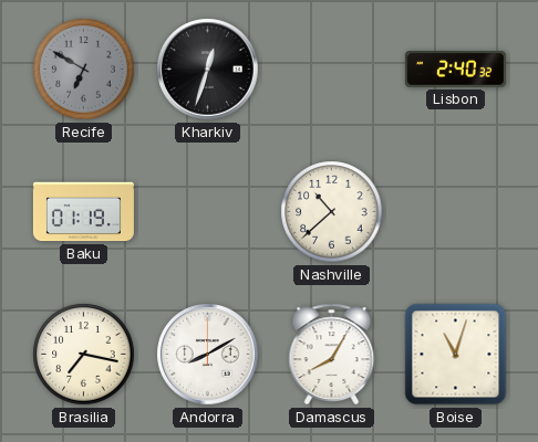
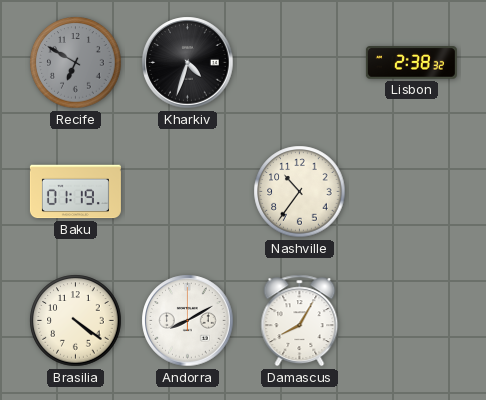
Kharkiv: 12:33 -> 4:33 (188, 63)
Lisbon: 2:40 -> 2:38 (411, 63)
Nashville: 10:38 -> 10:36 (300, 192)
Brasilia: 7:17 -> 4:21 (76, 321)
Boise: 11:03 -> none (456, 355)
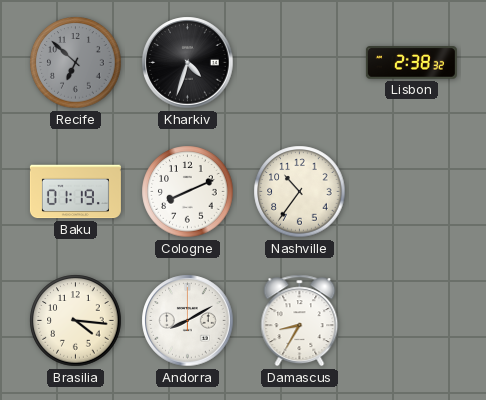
Recife: 6:50 -> 6:52 (76, 63)
Cologne: none -> 8:11 (188, 192)
Brasilia: 4:21 -> 4:16 (76, 321)
Damascus: 8:05 -> 8:35 (300, 321)
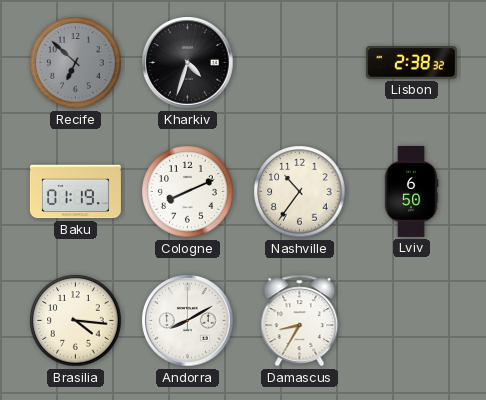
Lviv: none -> 6:50 (411, 191)
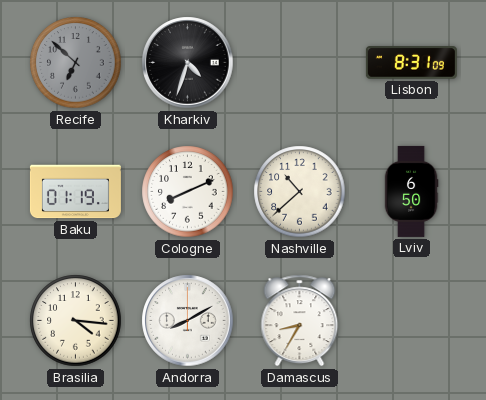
Lisbon: 2:38 -> 8:31 (411, 63)
Nashville: 10:36 -> 10:38 (300, 192)
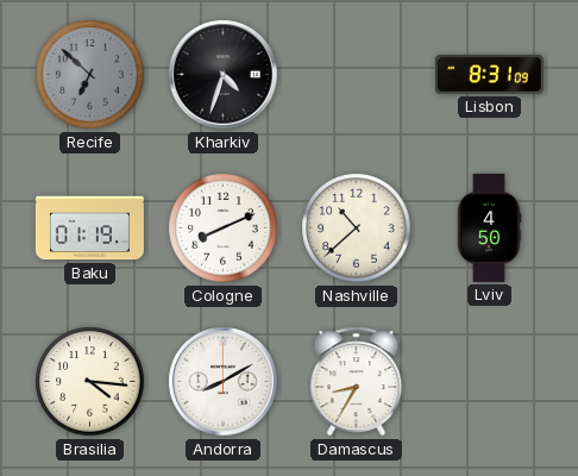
Lviv: 6:50 -> 4:50 (489, 227)
